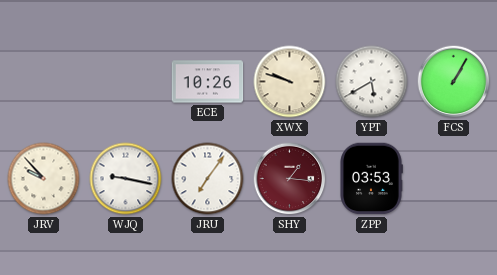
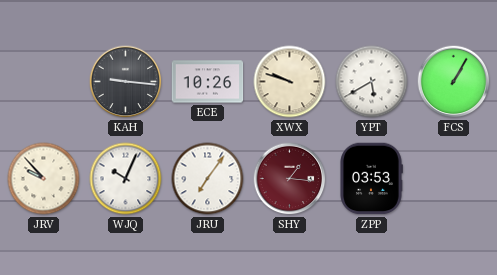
KAH: none -> 9:16 (126, 82)
WJQ: 9:17 -> 10:04 (126, 179)
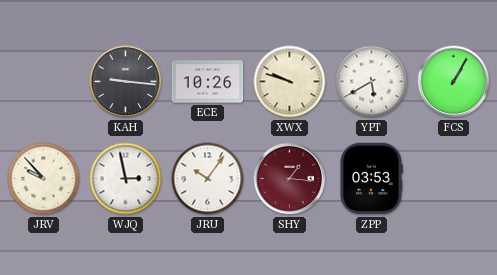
WJQ: 10:04 -> 2:58 (126, 179)
JRU: 7:06 -> 10:06 (208, 179)
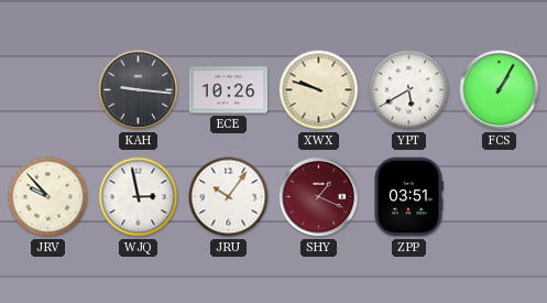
SHY: 1:16 -> 1:19 (319, 197)
ZPP: 03:53 -> 03:51 (408, 197)
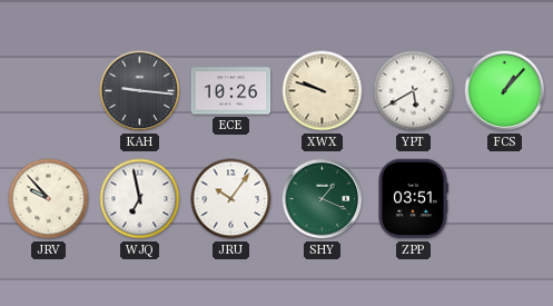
FCS: 1:05 -> 1:07 (505, 91)
WJQ: 2:58 -> 6:58 (140, 199)
SHY dial: burgundy -> green (323, 199)
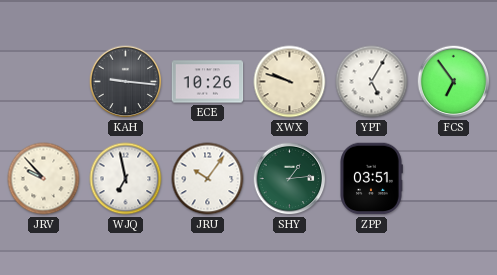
YPT: 5:40 -> 5:05 (372, 82)
FCS: 1:07 -> 6:54 (454, 82)
SHY: 1:19 -> 1:14 (290, 179)
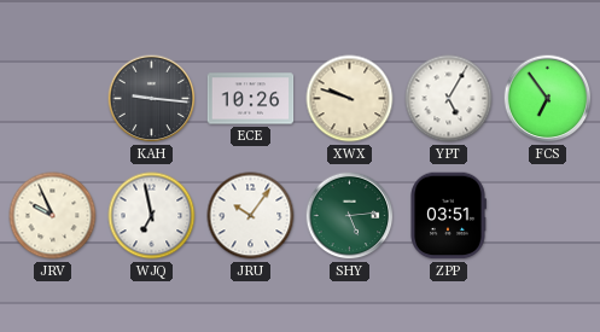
JRV: 9:53 -> 9:56 (53, 216)
SHY: 1:14 -> 5:14 (350, 216)
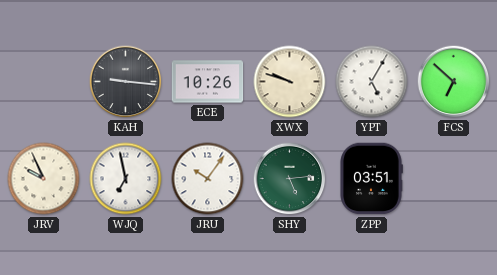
FCS: 6:54 -> 6:52 (454, 82)
